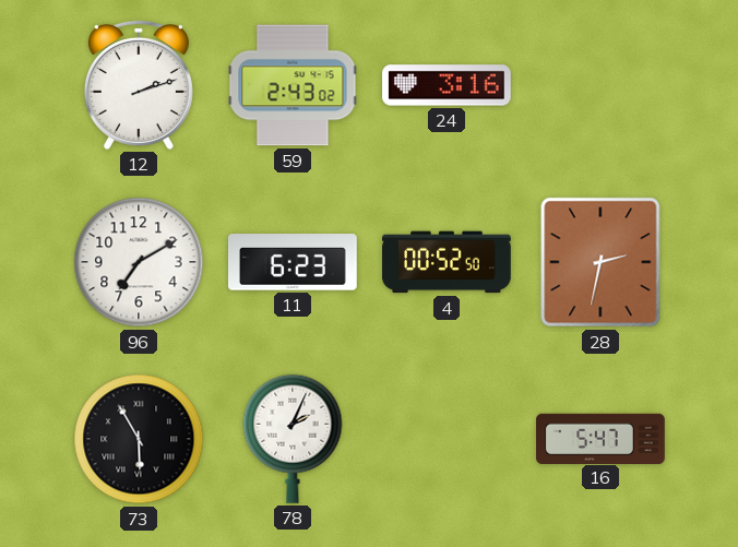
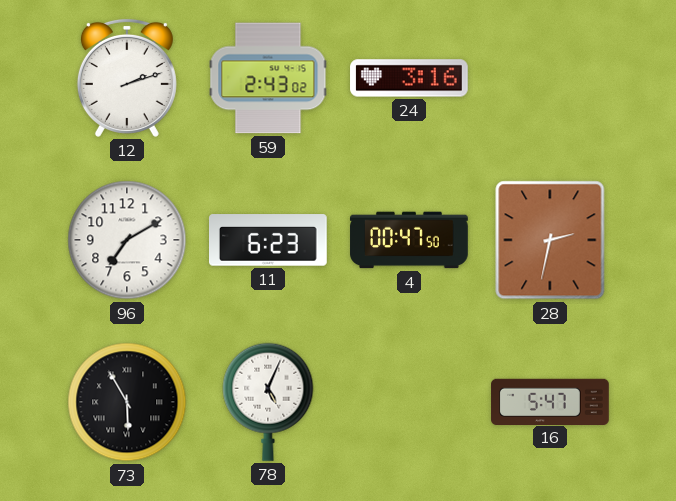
4: 00:52 -> 00:47 (409, 240)
78: 2:04 -> 5:04 (268, 402)
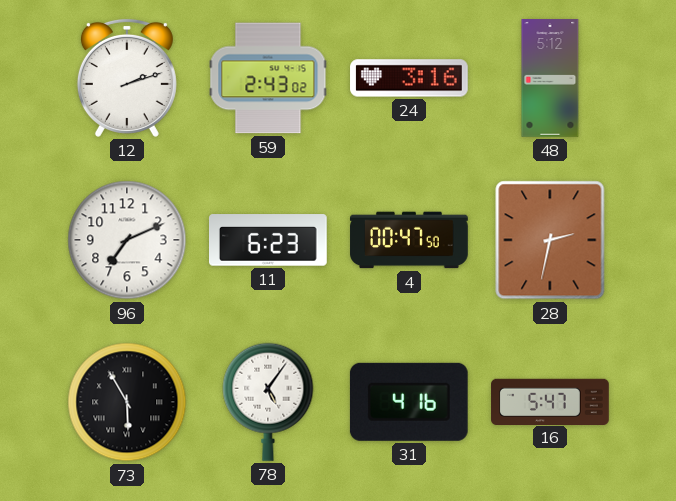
48: none -> 5:12 (550, 78)
96: 7:10 -> 7:11 (127, 240)
78: 5:04 -> 5:06 (268, 402)
31: none -> 4:16 (409, 402)
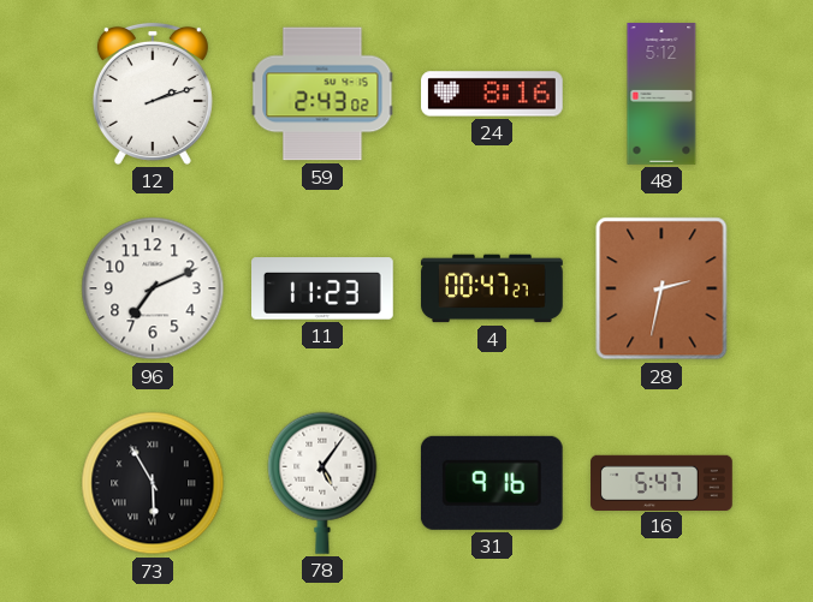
24: 3:16 -> 8:16 (492, 94)
11: 6:23 -> 11:23 (324, 288)
4: 00:47:50 -> 00:47:27 (492, 288)
31: 4:16 -> 9:16 (492, 483)
